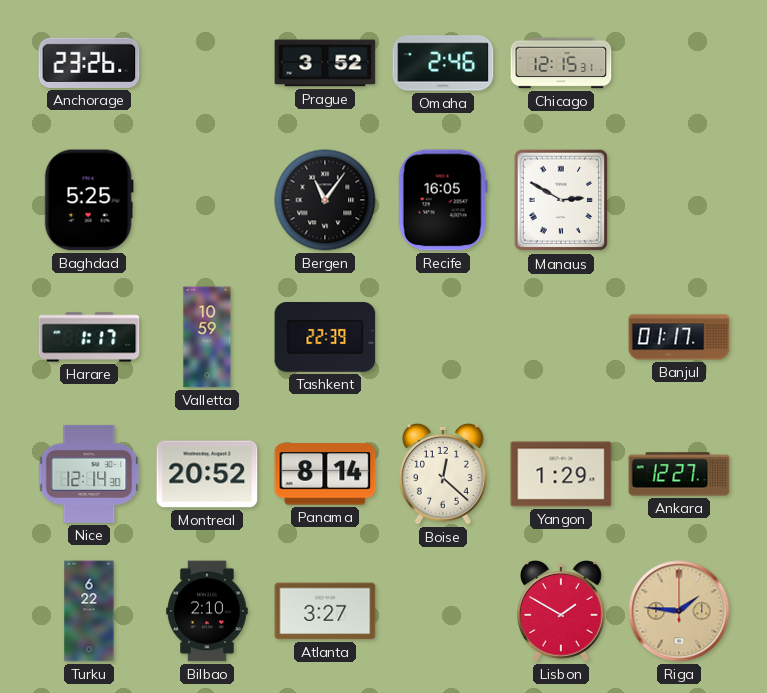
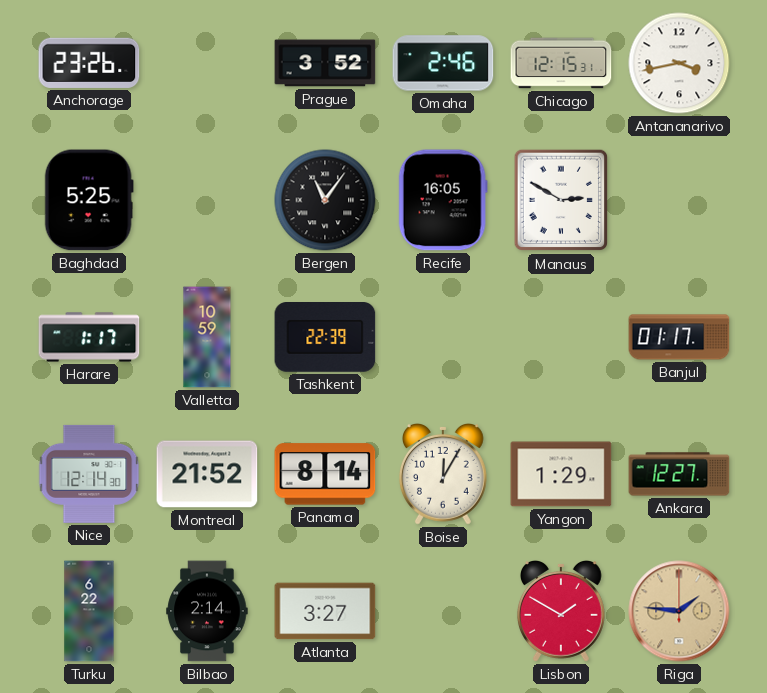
Antananarivo: none -> 3:43 (679, 63)
Montreal: 20:52 -> 21:52 (207, 474)
Boise: 12:22 -> 12:05 (443, 475)
Bilbao: 2:10 -> 2:14 (207, 611)
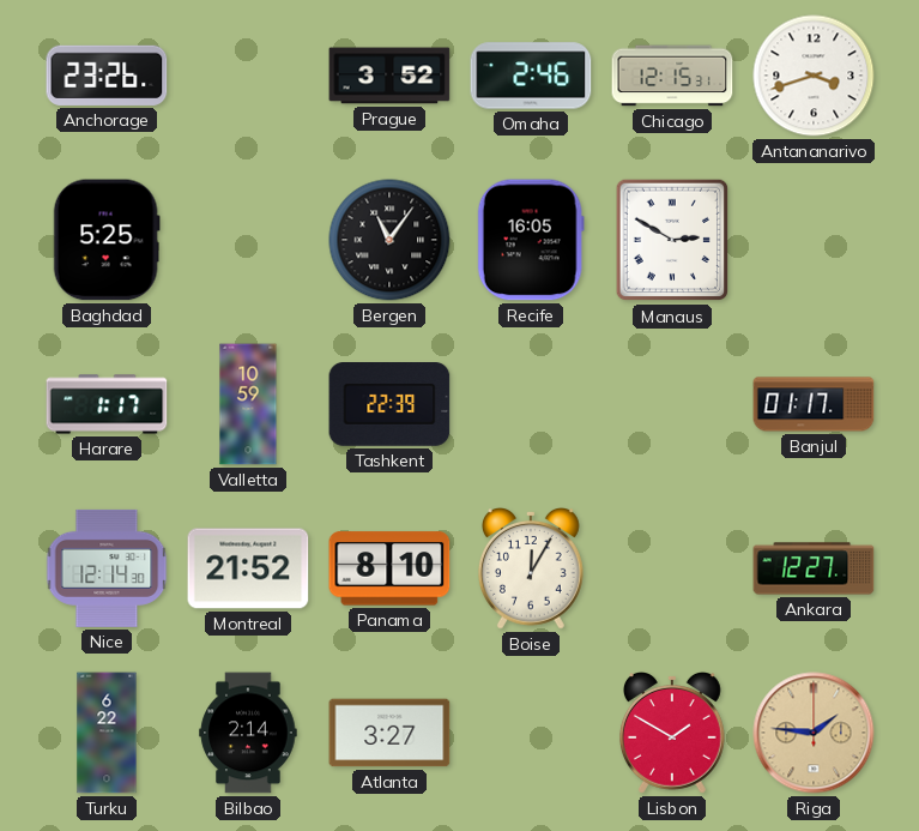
Antananarivo: 3:43 -> 3:42 (814, 76)
Panama: 8:14 -> 8:10 (389, 568)
Yangon: 1:29 -> none (561, 474)
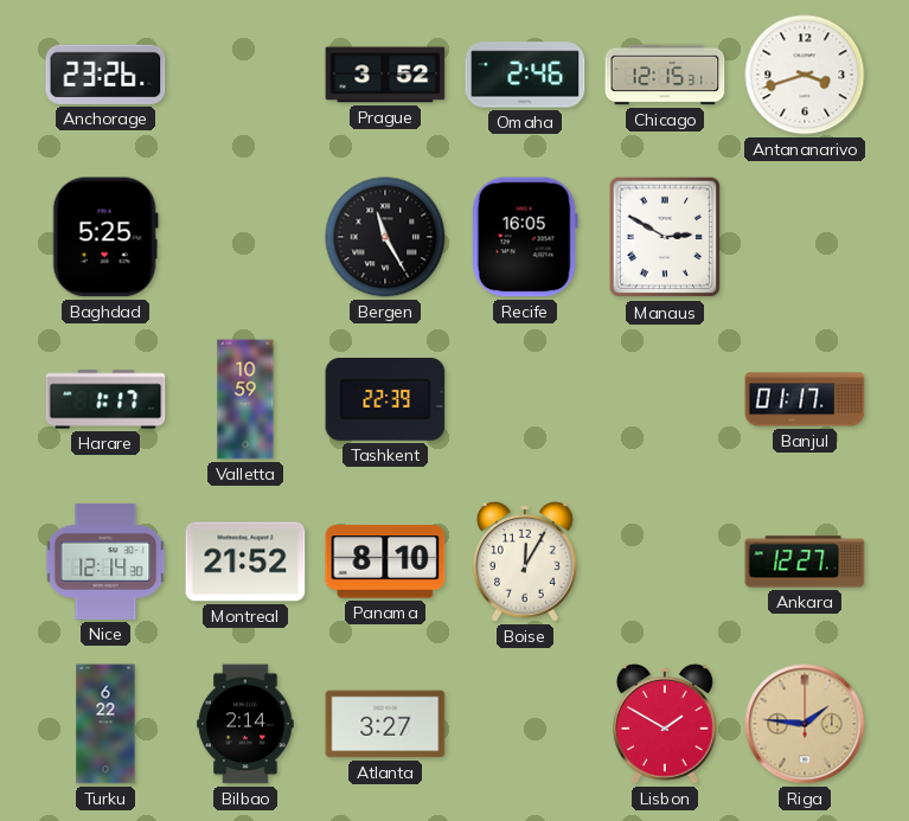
Bergen: 11:06 -> 11:25 (385, 237)
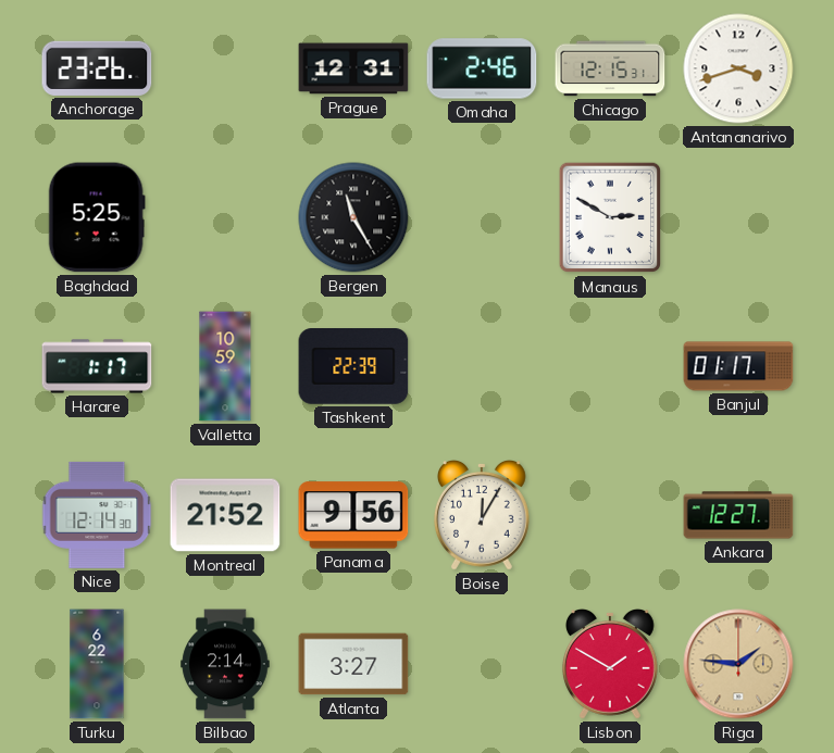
Prague: 3:52 -> 12:31 (353, 68)
Recife: 16:05 -> none (525, 237)
Panama: 8:10 -> 9:56 (353, 515)
